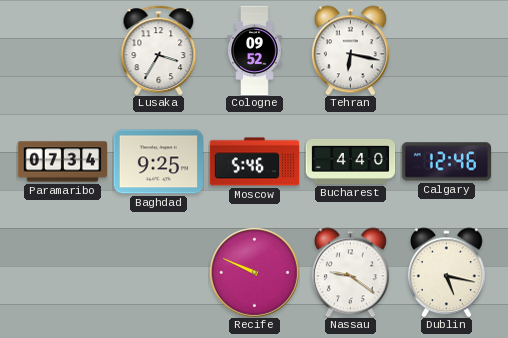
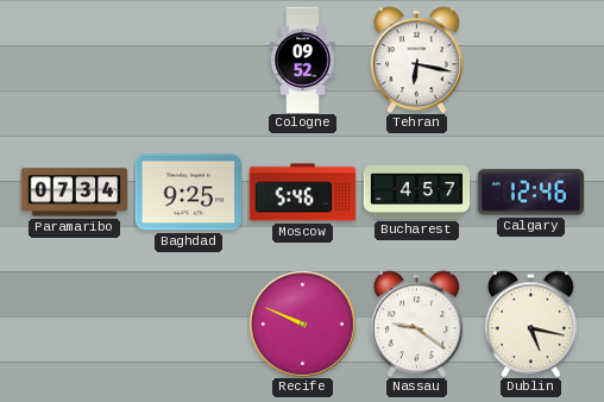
Lusaka: 3:35 -> none (159, 50)
Bucharest: 4:40 -> 4:57 (416, 191)
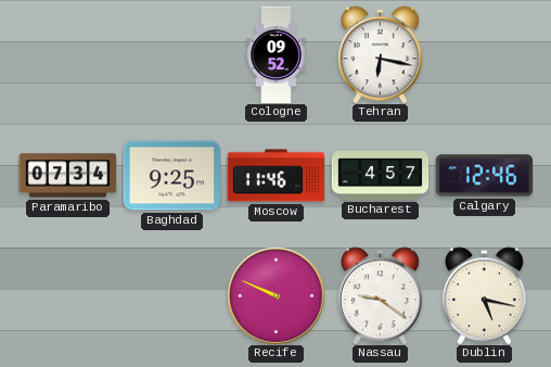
Moscow: 5:46 -> 11:46 (275, 176)
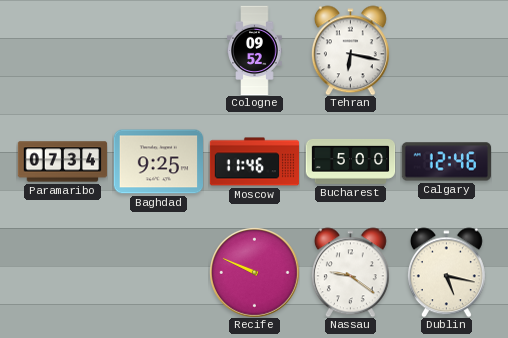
Bucharest: 4:57 -> 5:00 (350, 161)
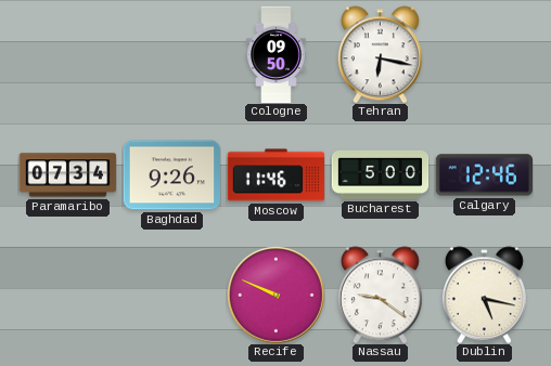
Cologne: 09:52 -> 09:50 (277, 54)
Baghdad: 9:25 -> 9:26 (171, 175)
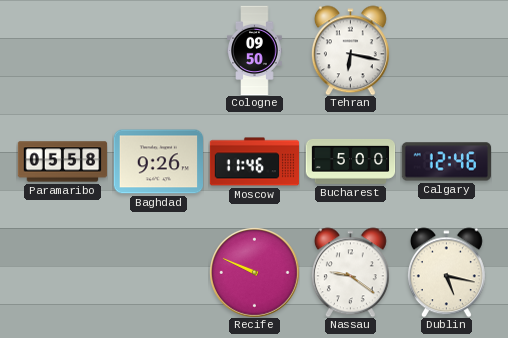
Paramaribo: 07:34 -> 05:58 (62, 162)
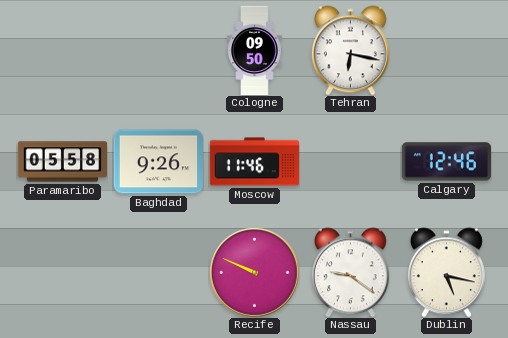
Bucharest: 5:00 -> none (350, 161)
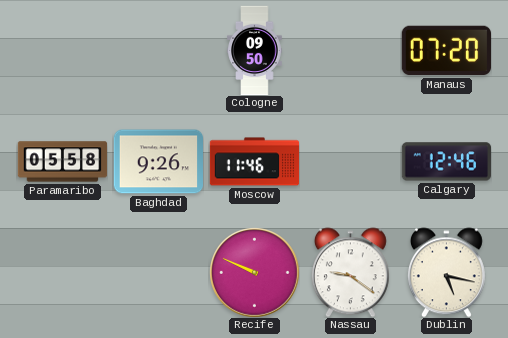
Tehran: 6:17 -> none (350, 50)
Manaus: none -> 07:20 (446, 51)
